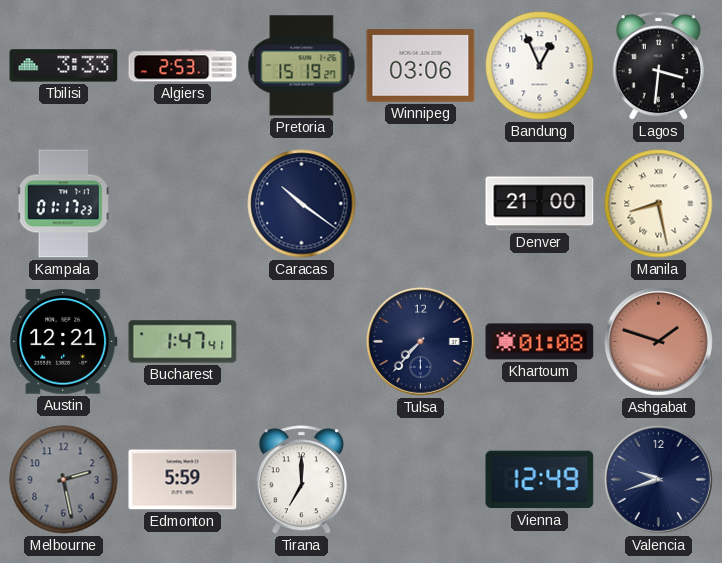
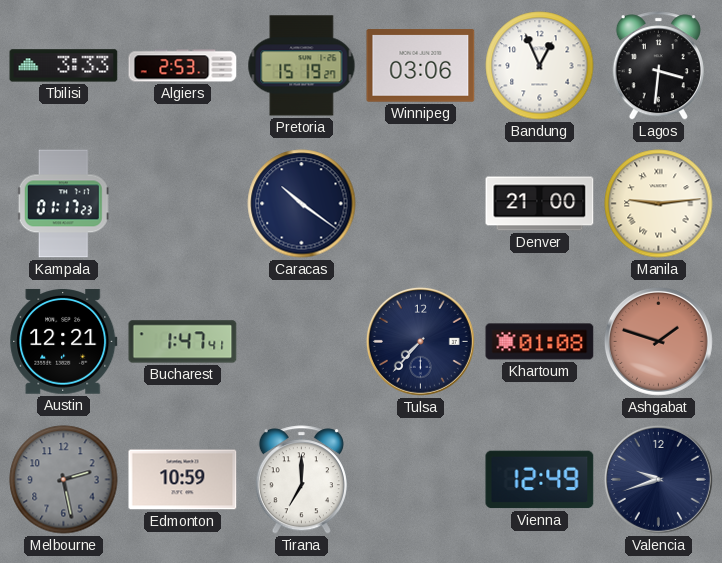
Manila: 8:28 -> 9:14 (659, 204)
Edmonton: 5:59 -> 10:59 (183, 480)
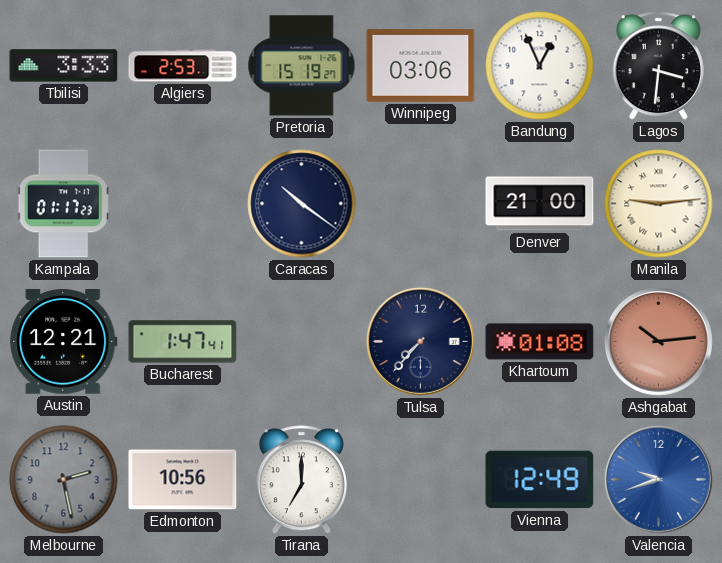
Ashgabat: 1:48 -> 10:14 (658, 341)
Edmonton: 10:59 -> 10:56 (183, 480)
Valencia dial: navy -> blue (658, 479)
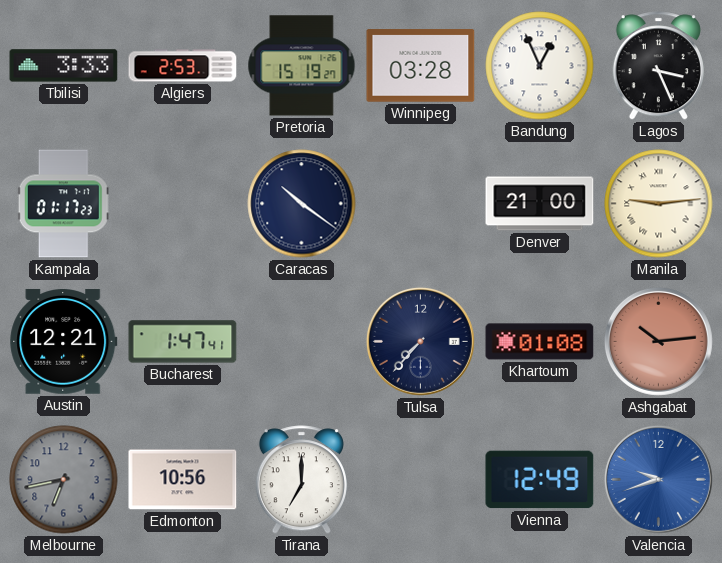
Winnipeg: 03:06 -> 03:28 (421, 66)
Lagos: 3:31 -> 3:26 (658, 66)
Melbourne: 2:28 -> 6:43 (64, 480)
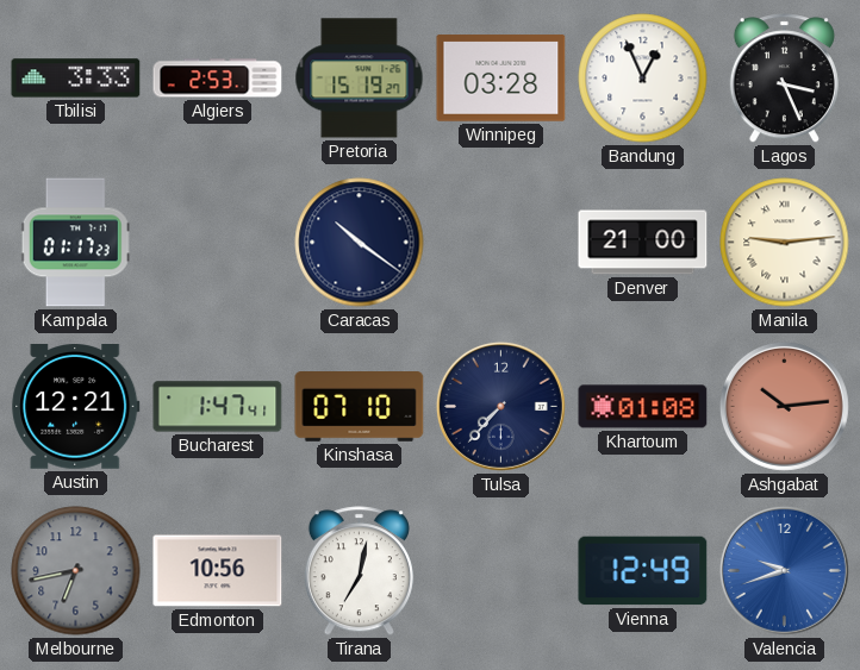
Kinshasa: none -> 07:10 (360, 407)
Tirana: 7:00 -> 7:02 (359, 571)
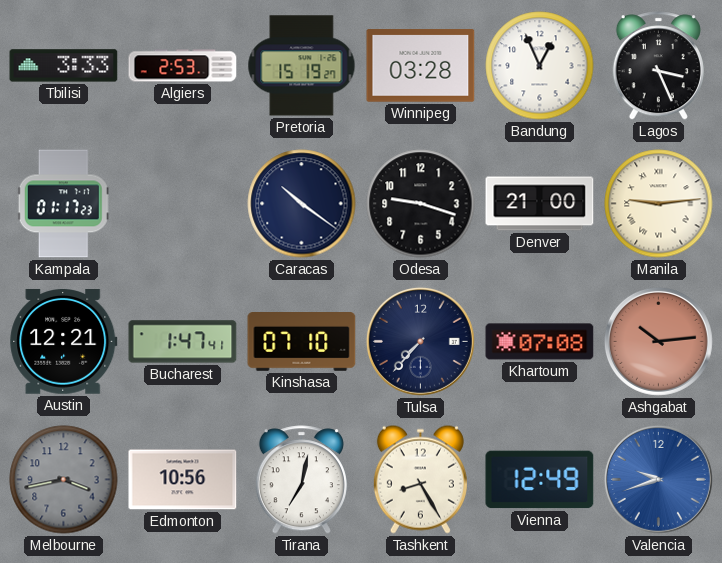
Odesa: none -> 9:18 (421, 204)
Khartoum: 01:08 -> 07:08 (540, 342)
Melbourne: 6:43 -> 3:43 (64, 480)
Tashkent: none -> 8:25 (420, 479)
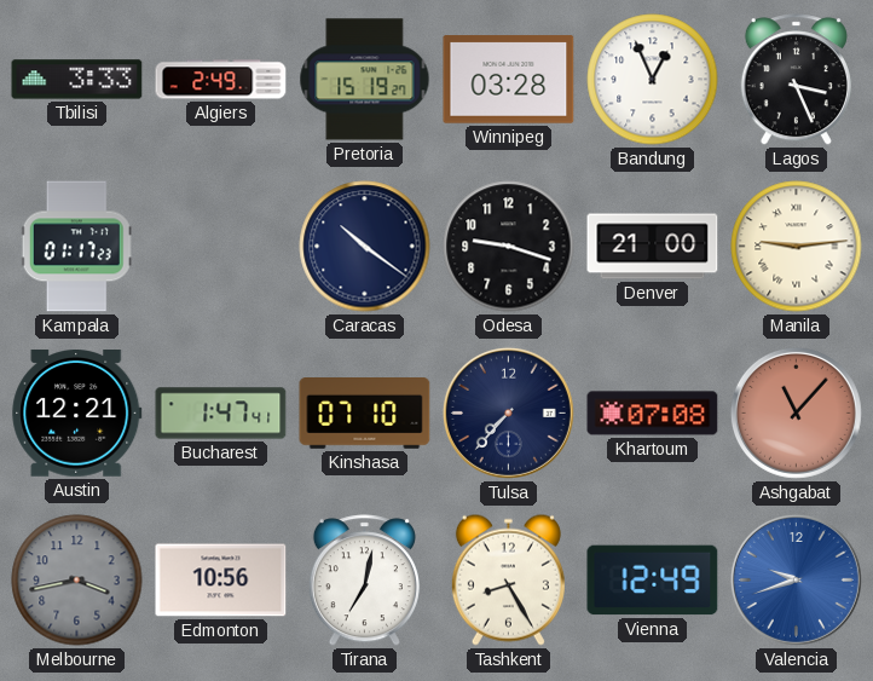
Algiers: 2:53 -> 2:49 (221, 80)
Ashgabat: 10:14 -> 11:07 (796, 412)
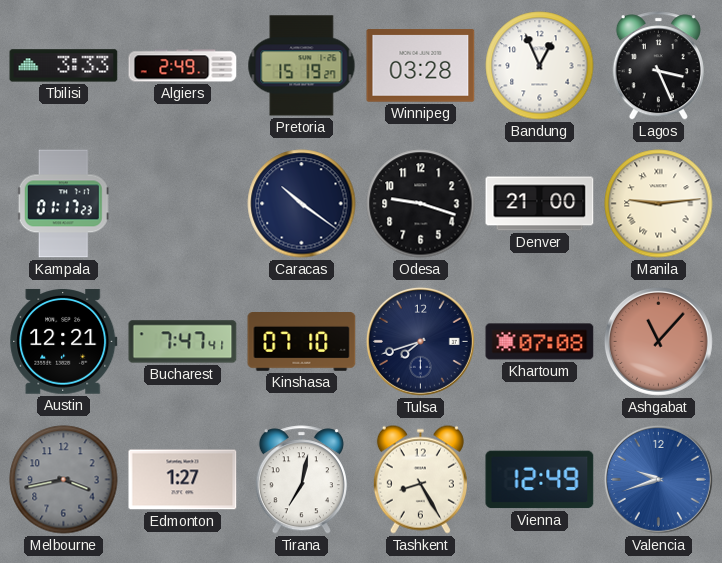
Bucharest: 1:47 -> 7:47 (183, 342)
Tulsa: 7:37 -> 7:42 (420, 341)
Edmonton: 10:56 -> 1:27 (183, 480)
